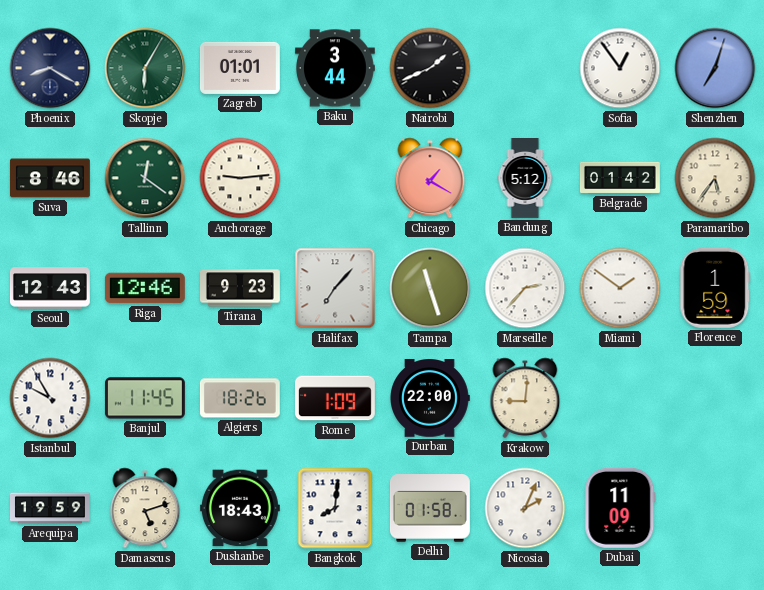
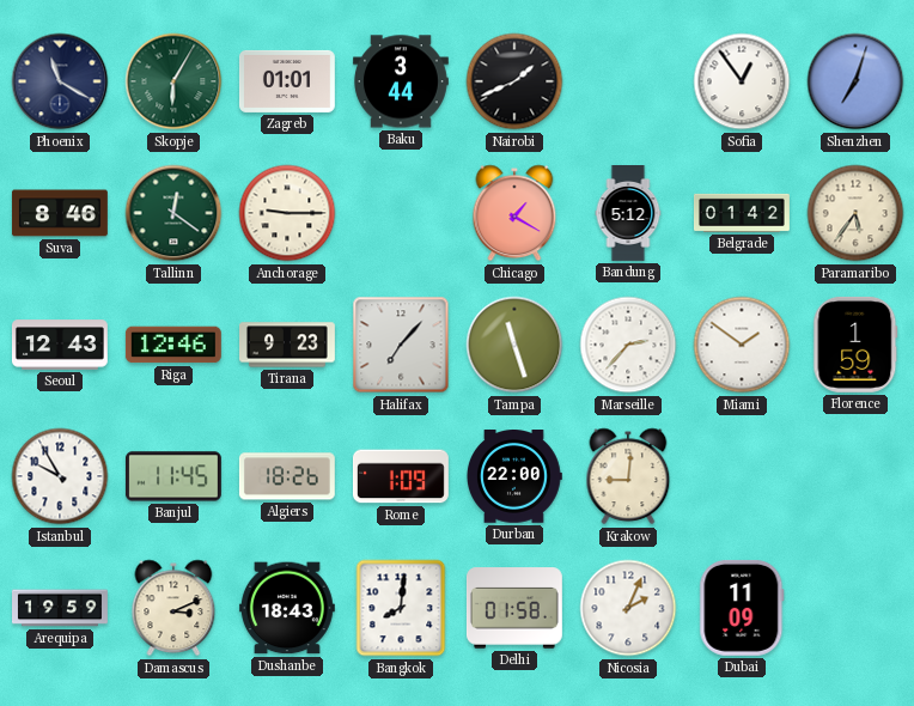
Phoenix: 8:20 -> 11:20 (60, 81)
Anchorage: 9:14 -> 9:15 (287, 213)
Damascus: 5:12 -> 3:11 (173, 608)
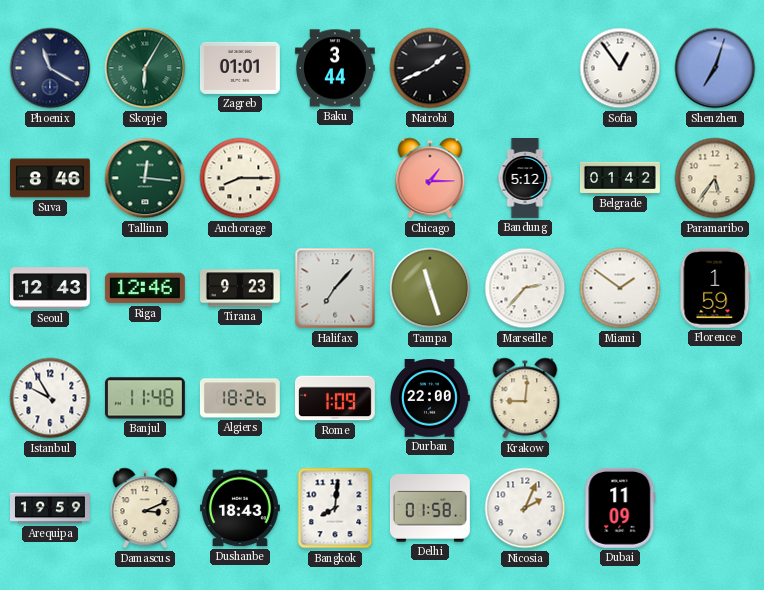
Tallinn: 12:21 -> 12:16 (145, 178)
Anchorage: 9:15 -> 8:15 (240, 178)
Chicago: 1:20 -> 1:15 (430, 178)
Banjul: 11:45 -> 11:48 (145, 398)
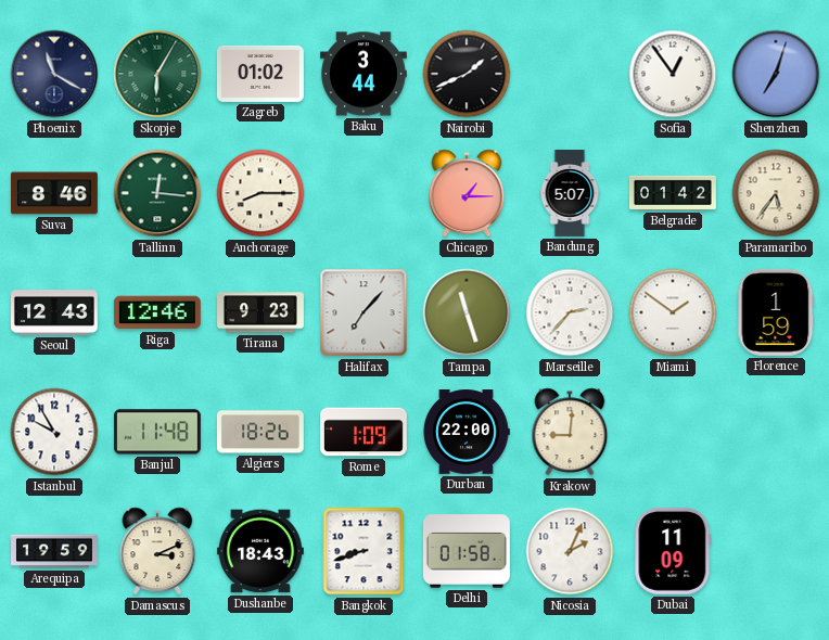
Zagreb: 01:01 -> 01:02 (260, 74)
Bandung: 5:12 -> 5:07 (570, 194)
Bangkok: 8:01 -> 8:42 (364, 551)
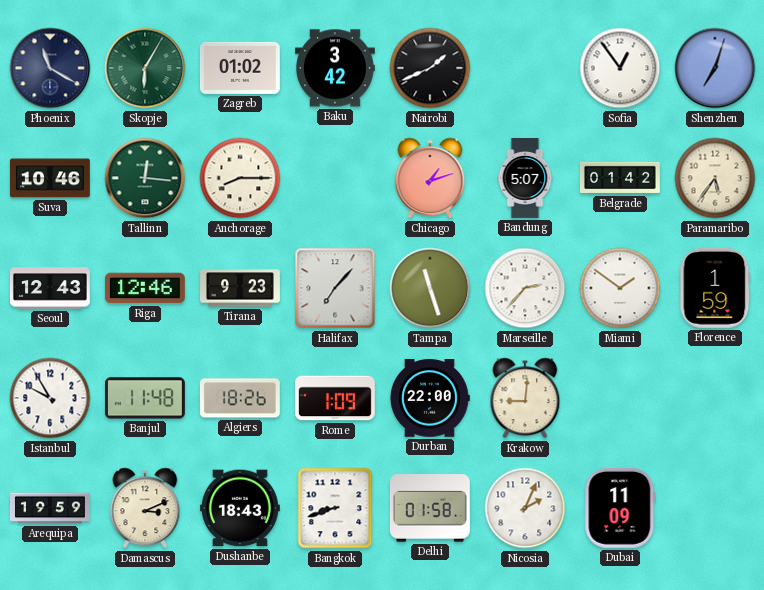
Baku: 3:44 -> 3:42 (335, 68)
Suva: 8:46 -> 10:46 (50, 178)
Chicago: 1:15 -> 1:12 (430, 178)
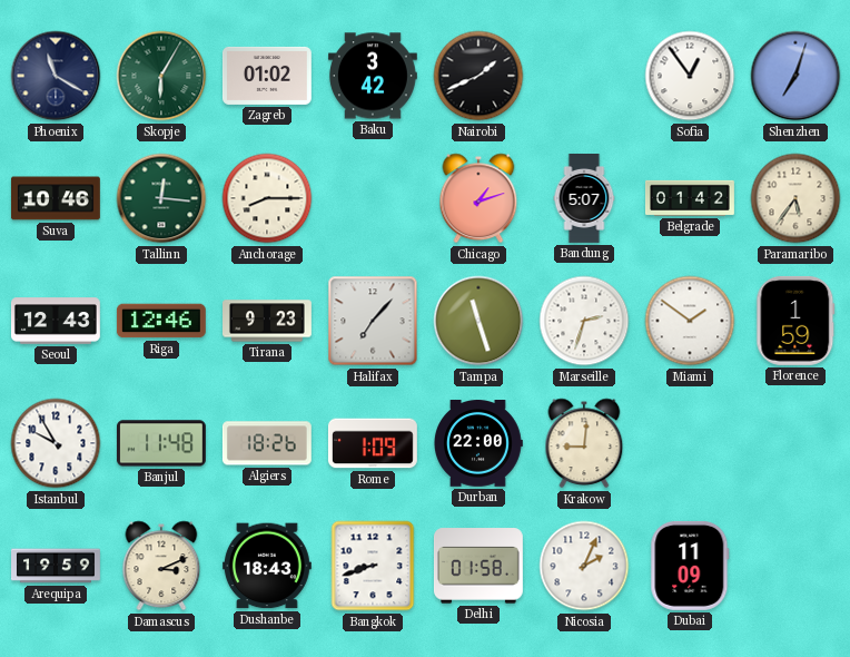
Marseille: 2:37 -> 2:33 (584, 321)
